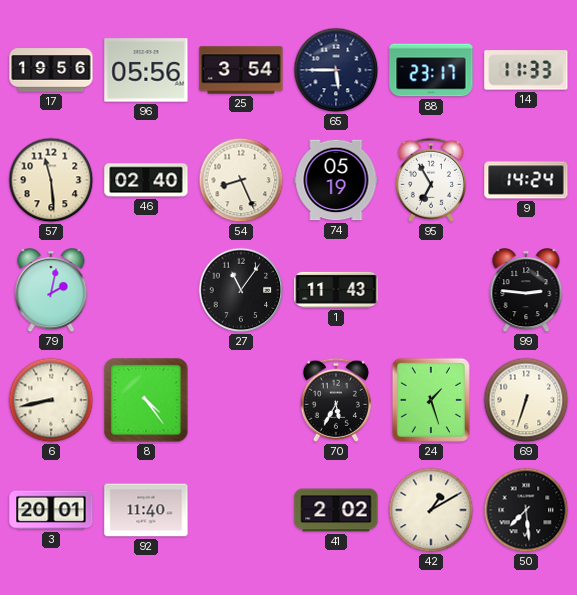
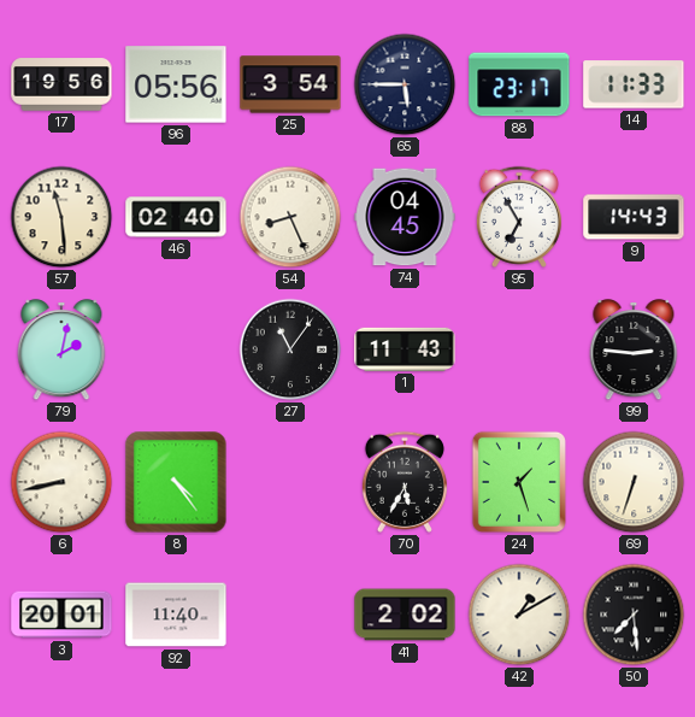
74: 05:19 -> 04:45 (405, 217)
9: 14:24 -> 14:43 (634, 217)
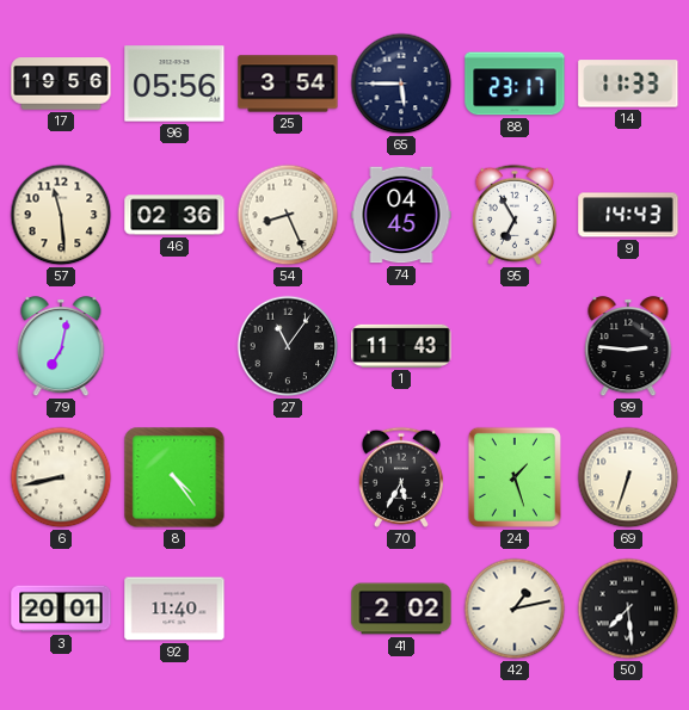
46: 02:40 -> 02:36 (174, 215)
79: 2:02 -> 7:02 (61, 347)
42: 1:10 -> 1:13 (515, 609)
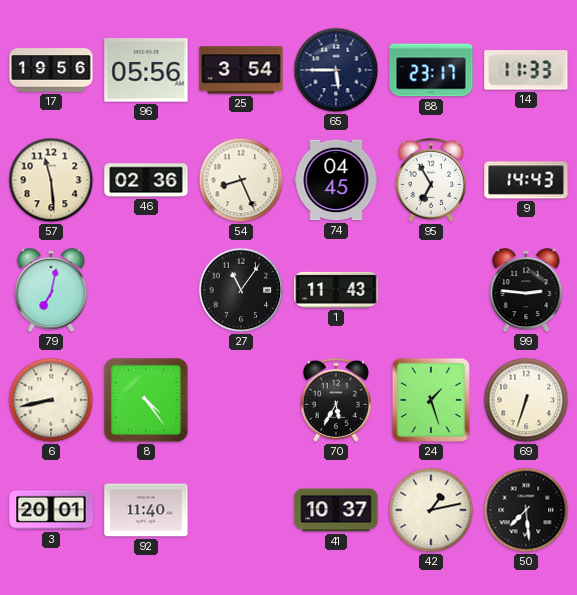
41: 2:02 -> 10:37 (336, 510)
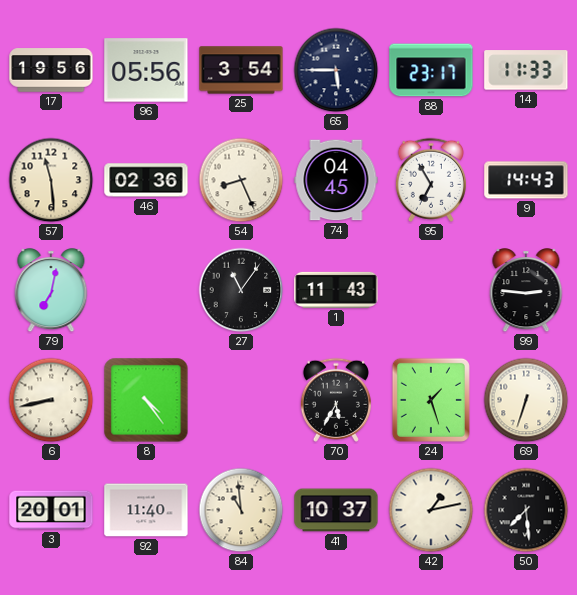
84: none -> 10:59 (241, 510)
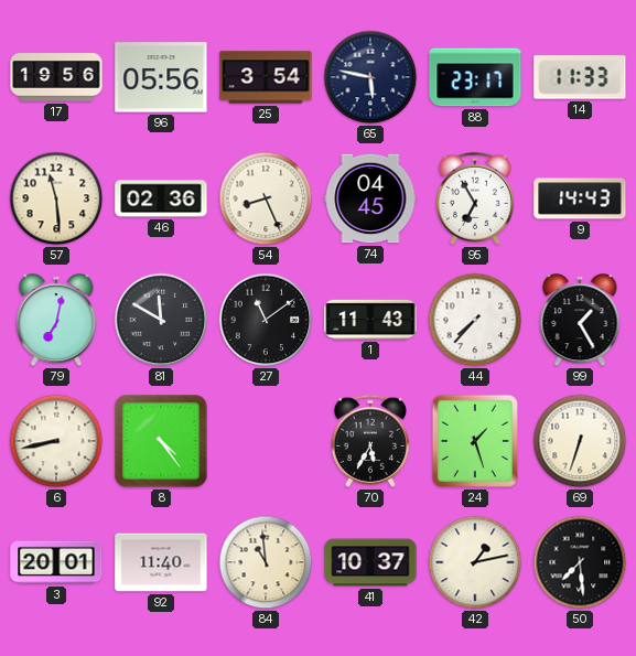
65: 5:45 -> 5:47 (370, 77)
81: none -> 11:50 (161, 320)
27: 11:06 -> 11:09 (266, 320)
44: none -> 7:37 (475, 320)
99: 2:46 -> 1:25 (580, 321)
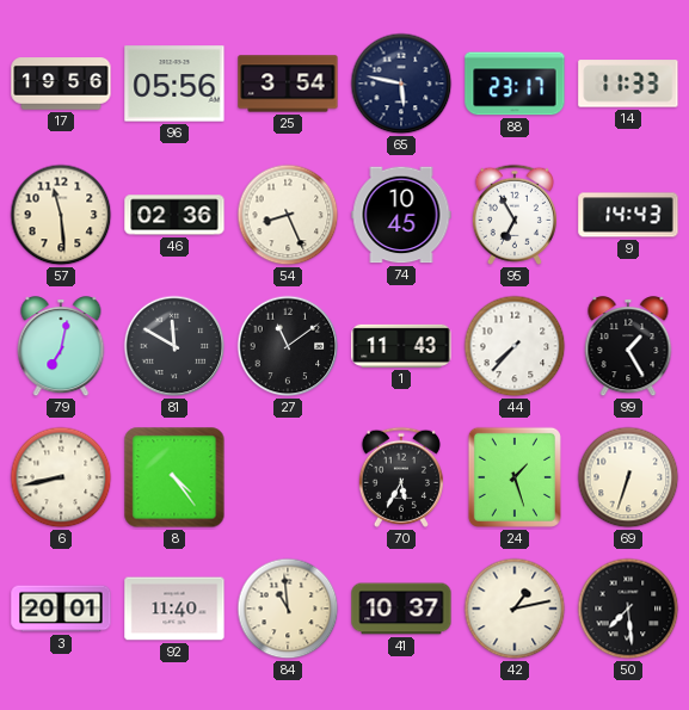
74: 04:45 -> 10:45 (401, 215)
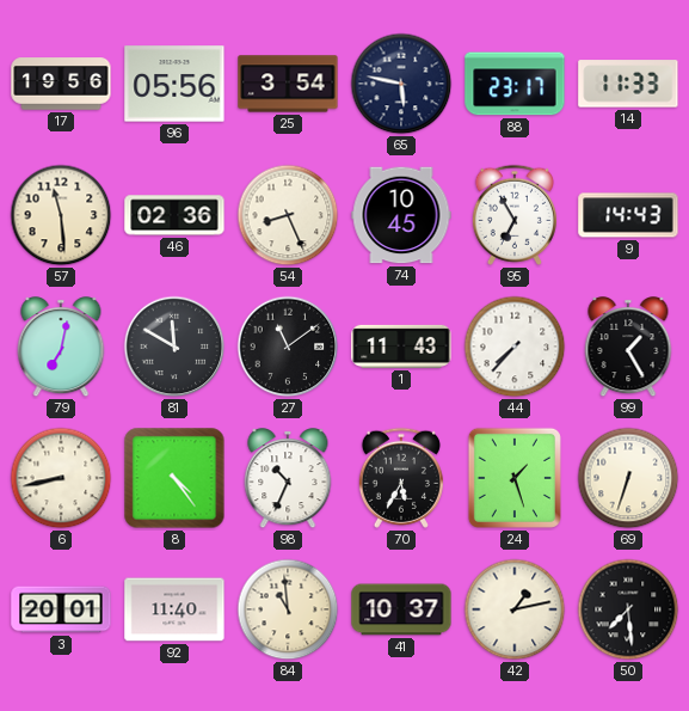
98: none -> 10:34 (288, 479)
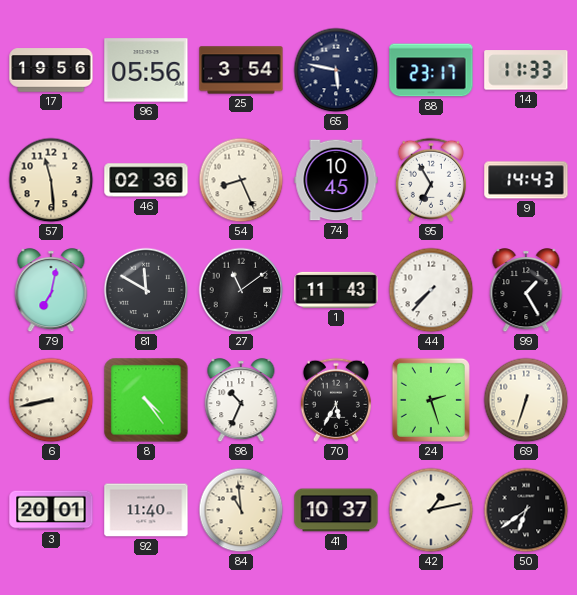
24: 1:27 -> 2:27 (431, 400)
50: 7:29 -> 6:39 (526, 510)
